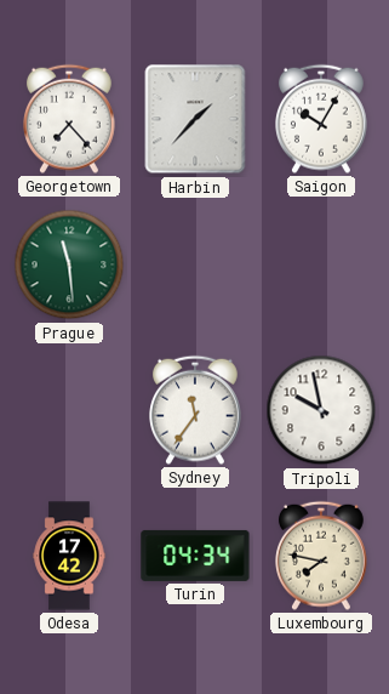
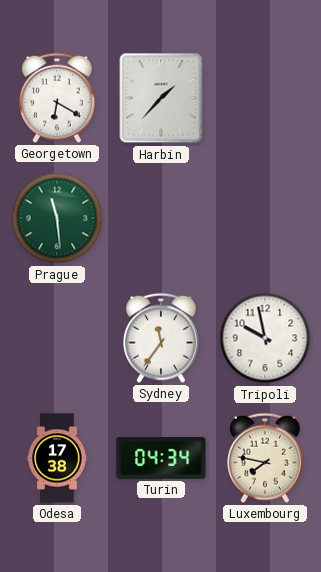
Georgetown: 7:23 -> 6:20 (58, 98)
Saigon: 10:05 -> none (322, 119)
Odesa: 17:42 -> 17:38 (57, 458)
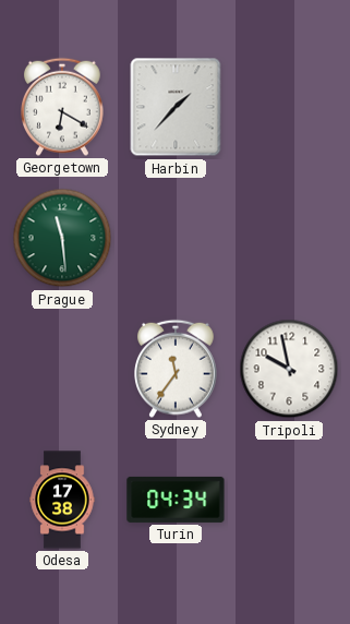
Luxembourg: 7:47 -> none (266, 458)
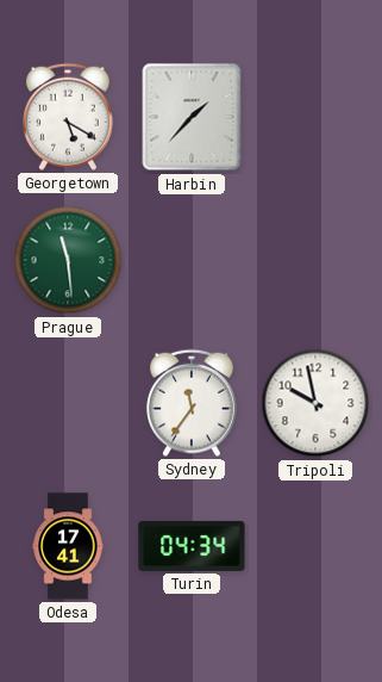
Georgetown: 6:20 -> 5:20 (69, 117)
Odesa: 17:38 -> 17:41 (68, 546)
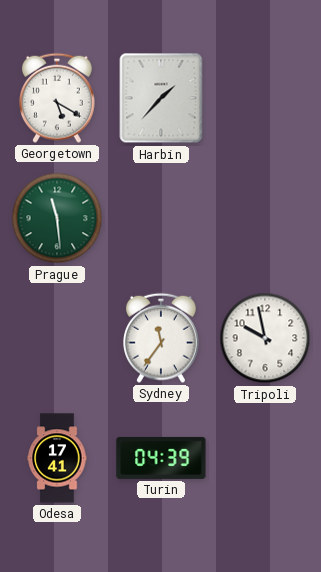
Turin: 04:34 -> 04:39 (161, 458)
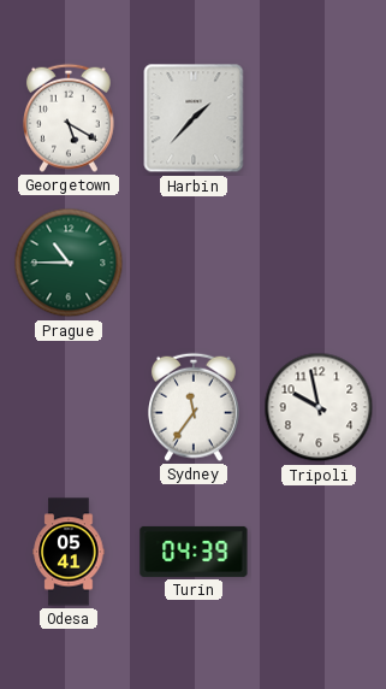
Prague: 11:29 -> 10:45 (69, 263)
Odesa: 17:41 -> 05:41 (69, 552)
